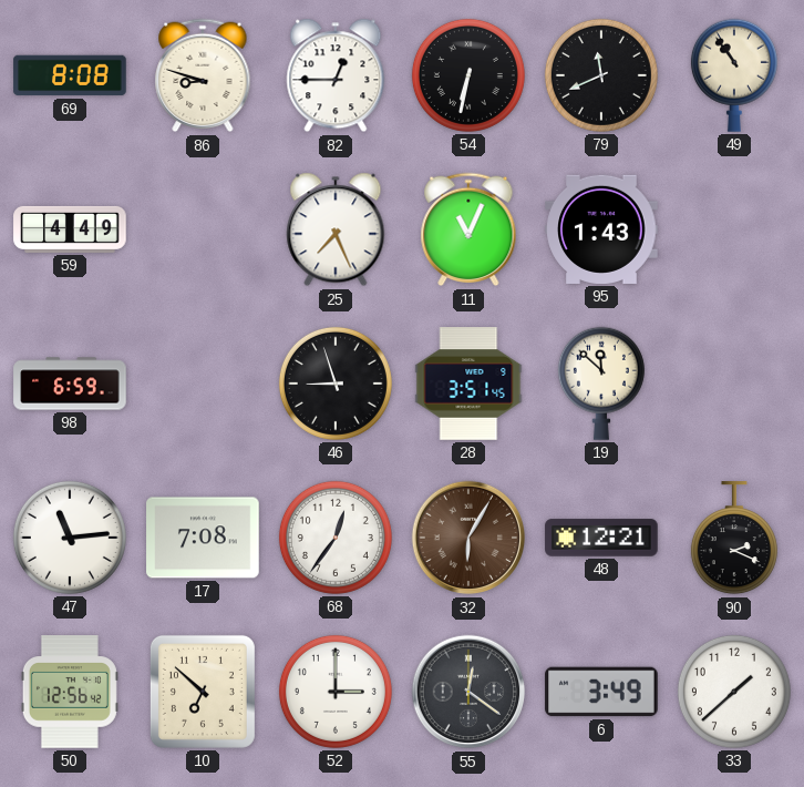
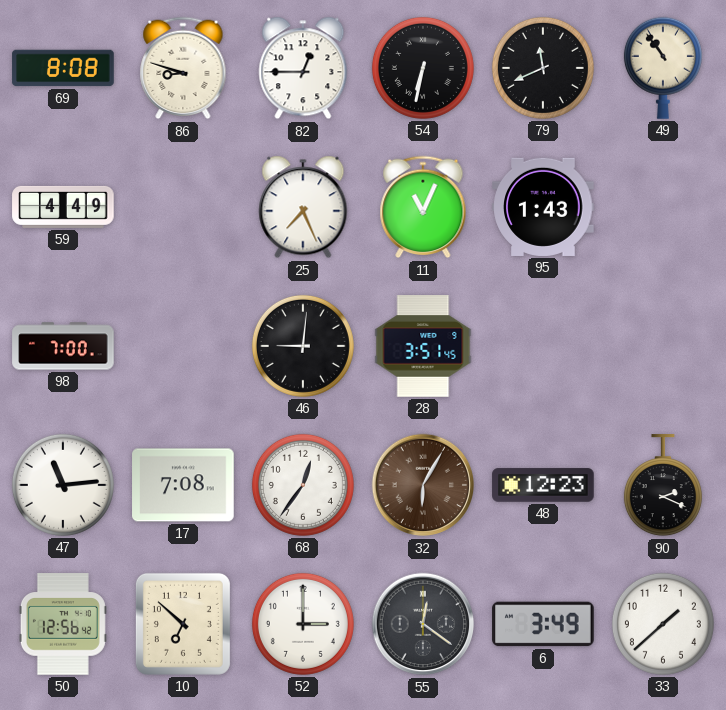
98: 6:59 -> 7:00 (63, 346)
46: 8:57 -> 9:01 (303, 346)
19: 11:52 -> none (601, 384)
48: 12:21 -> 12:23 (543, 485)
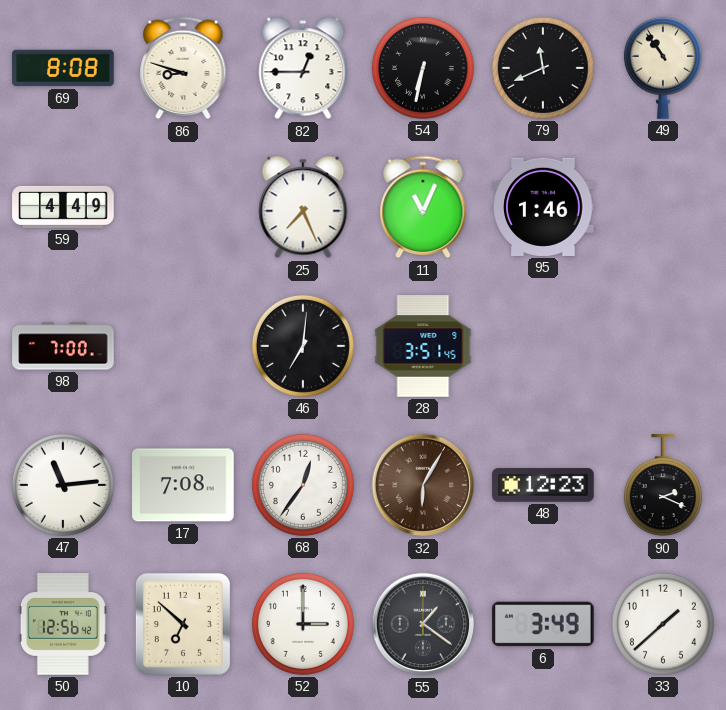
95: 1:43 -> 1:46 (543, 207)
46: 9:01 -> 7:01 (303, 346)
55: 12:21 -> 1:21 (423, 624)
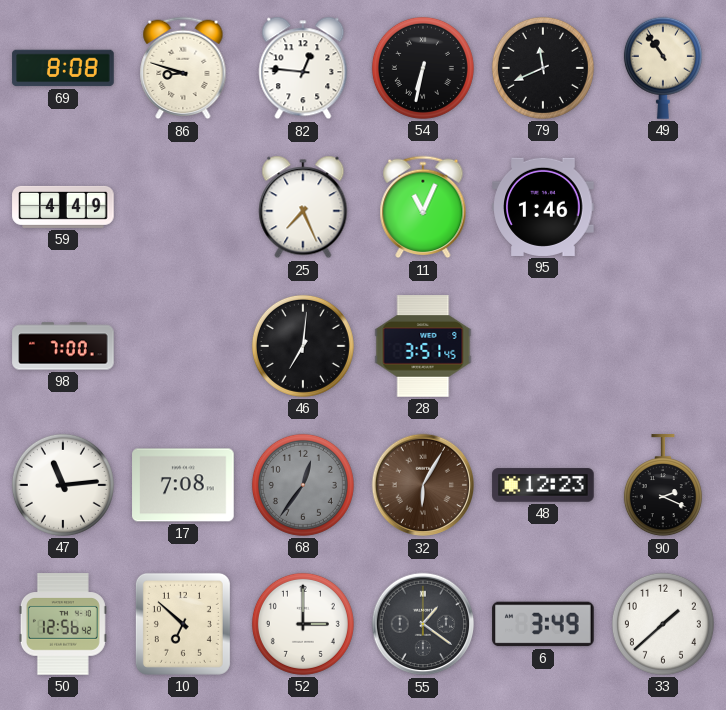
82: 12:45 -> 12:46 (303, 68)
68 dial: white -> grey (303, 485)
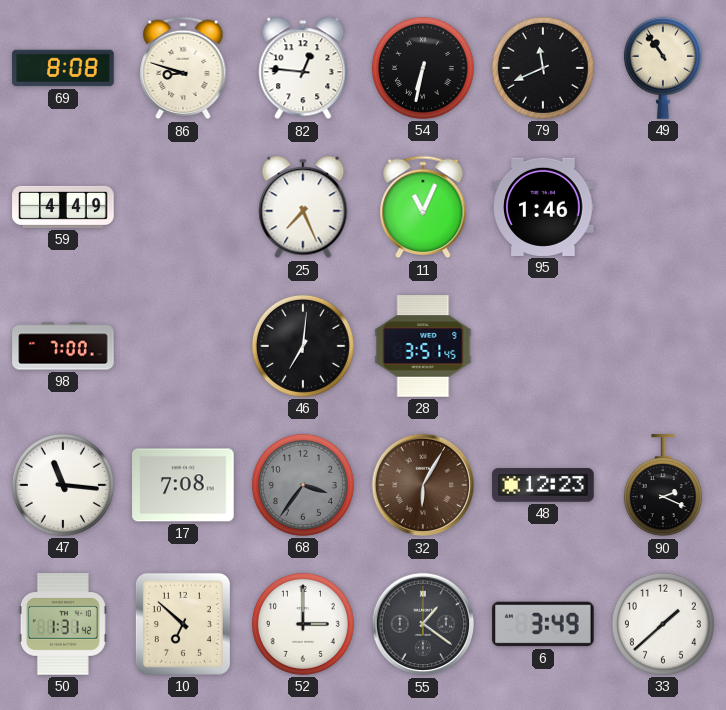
47: 11:14 -> 11:16 (63, 485)
68: 12:36 -> 3:36 (303, 485)
50: 12:56 -> 1:31 (63, 624)
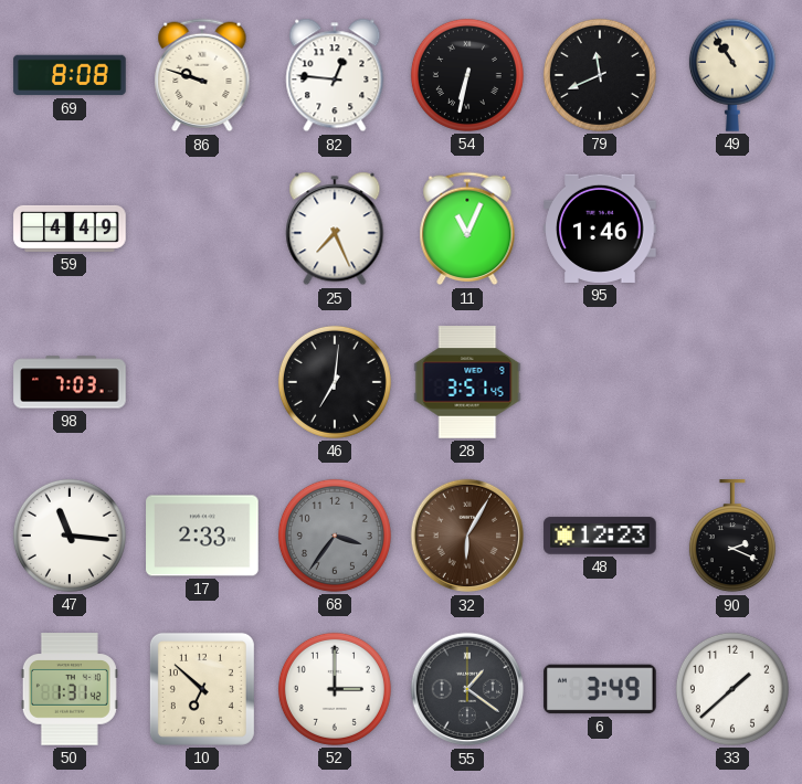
86: 8:48 -> 9:48 (202, 75)
98: 7:00 -> 7:03 (70, 382)
17: 7:08 -> 2:33 (202, 536)
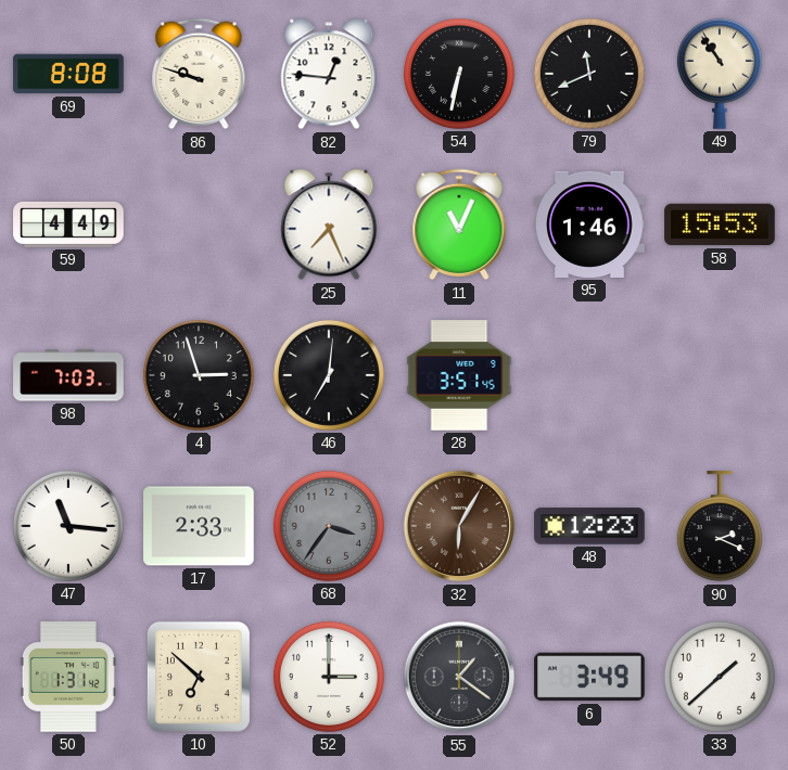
58: none -> 15:53 (720, 224)
4: none -> 2:57 (199, 375)
